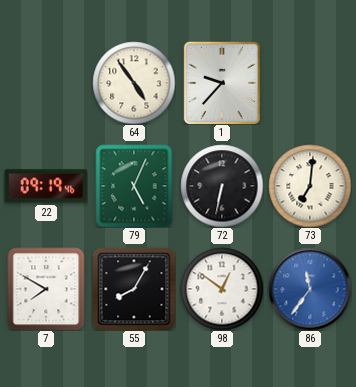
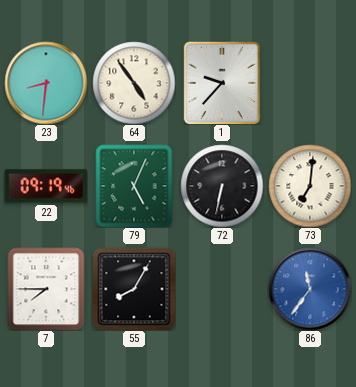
23: none -> 8:31 (46, 83)
7: 7:50 -> 7:45 (46, 289)
98: 12:51 -> none (222, 289)
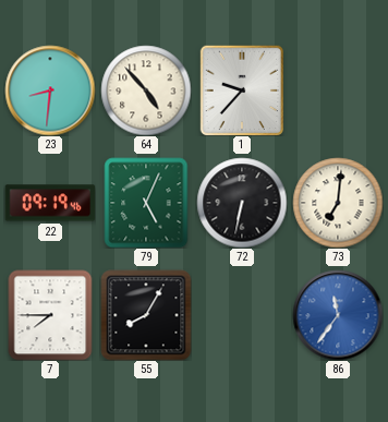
64: 4:54 -> 4:53 (146, 91)
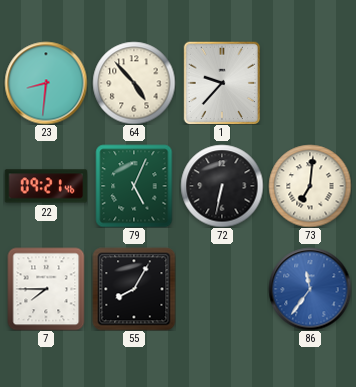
22: 09:19 -> 09:21 (46, 186)
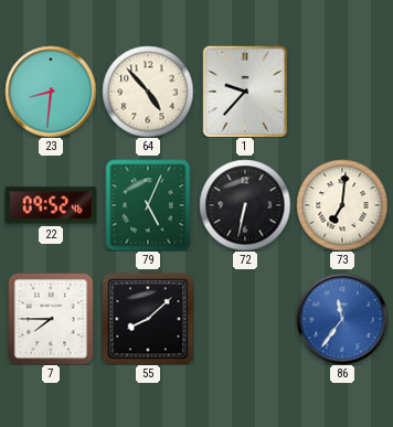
22: 09:21 -> 09:52 (51, 205)
55: 8:05 -> 8:08 (148, 319)
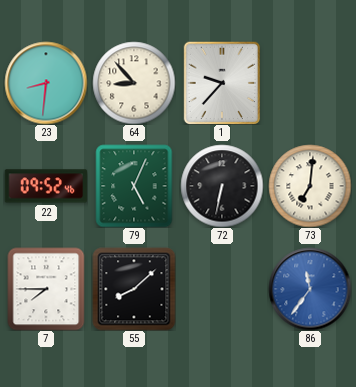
64: 4:53 -> 8:53 (134, 83)
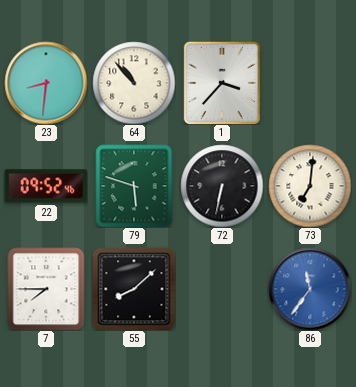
64: 8:53 -> 10:53 (134, 83)
1: 9:37 -> 3:37 (222, 83)
79: 5:04 -> 5:48 (134, 186)
